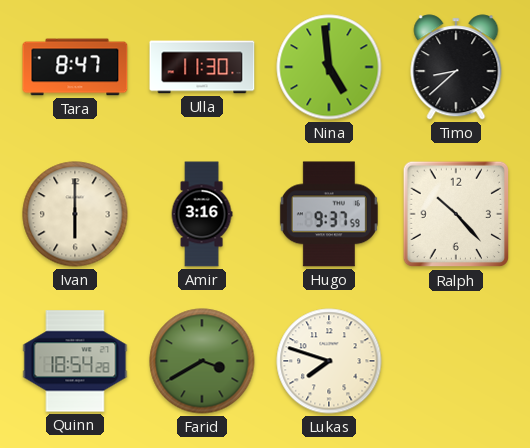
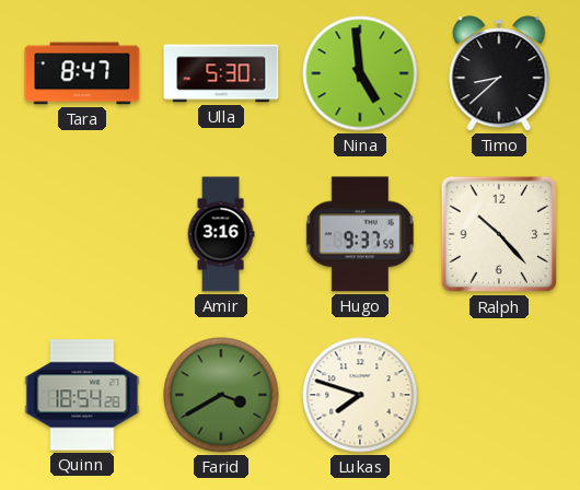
Ulla: 11:30 -> 5:30 (221, 73)
Ivan: 6:00 -> none (75, 214)
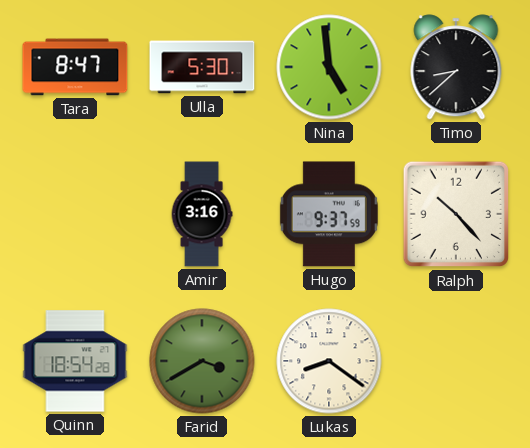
Lukas: 7:48 -> 8:21 (329, 361)
